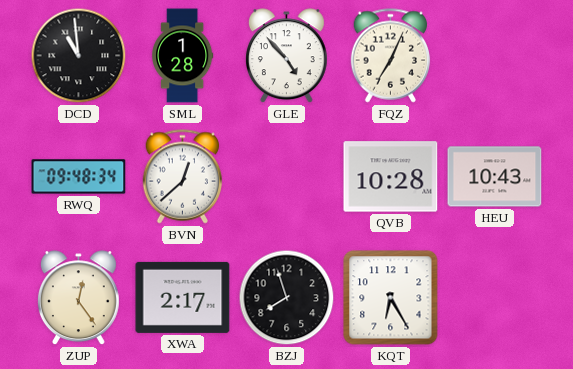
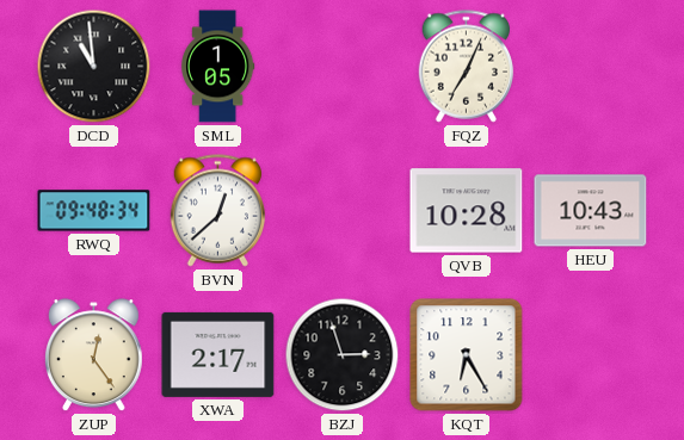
SML: 1:28 -> 1:05 (218, 67)
GLE: 4:53 -> none (286, 56)
BZJ: 7:57 -> 2:57 (343, 355)
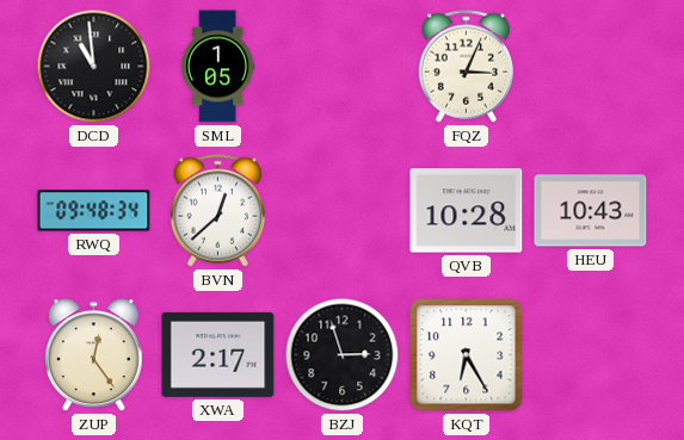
FQZ: 7:04 -> 3:04 (467, 67)
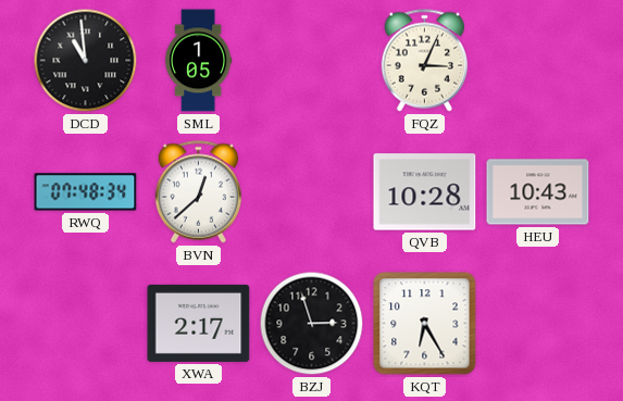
RWQ: 09:48 -> 07:48 (86, 192)
ZUP: 12:24 -> none (93, 355)
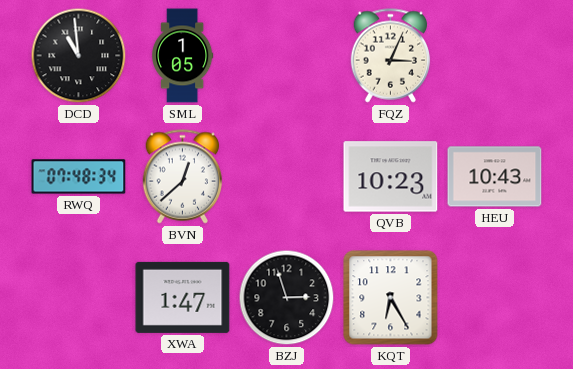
QVB: 10:28 -> 10:23 (391, 177)
XWA: 2:17 -> 1:47 (183, 297)
